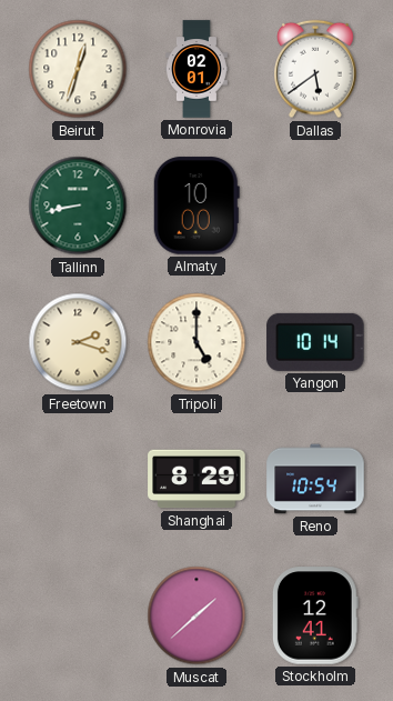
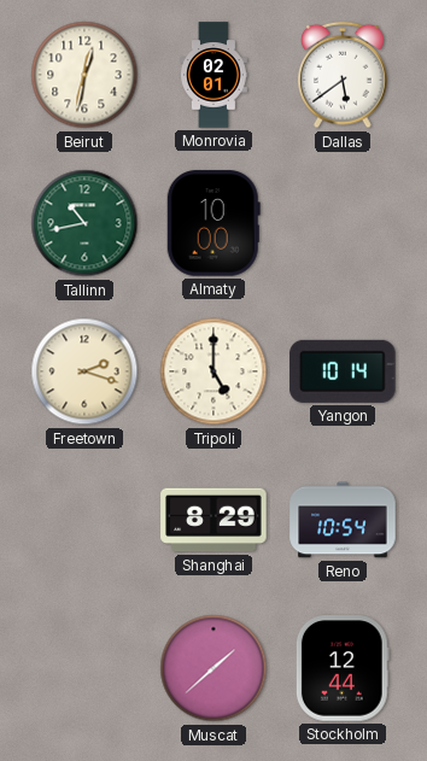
Beirut: 12:33 -> 12:32 (84, 75)
Tallinn: 8:43 -> 10:43 (84, 223)
Stockholm: 12:41 -> 12:44 (343, 668)
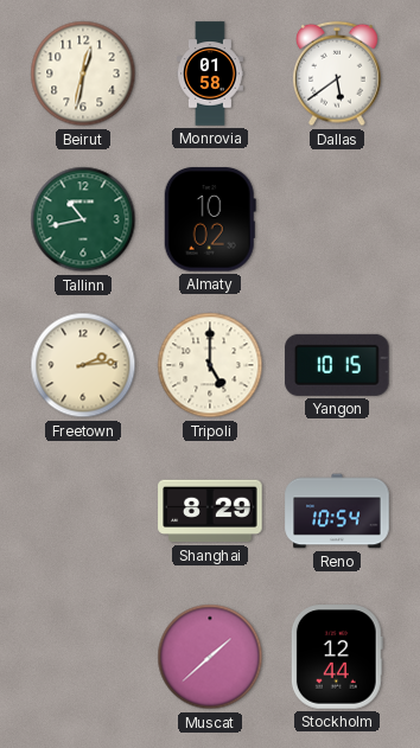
Monrovia: 02:01 -> 01:58 (211, 73)
Almaty: 10:00 -> 10:02 (210, 219)
Freetown: 2:18 -> 2:14 (83, 365)
Yangon: 10:14 -> 10:15 (337, 365)
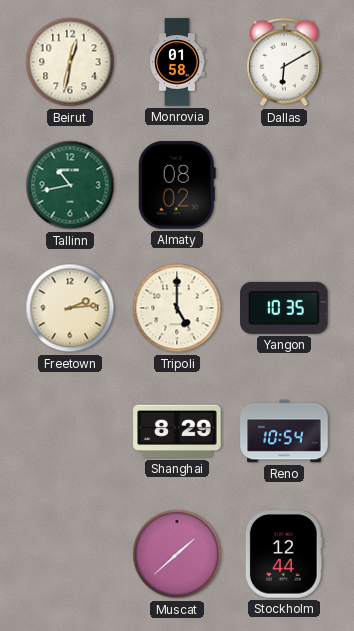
Dallas: 5:39 -> 6:10 (284, 62)
Almaty: 10:02 -> 08:02 (177, 185)
Yangon: 10:15 -> 10:35 (284, 308)
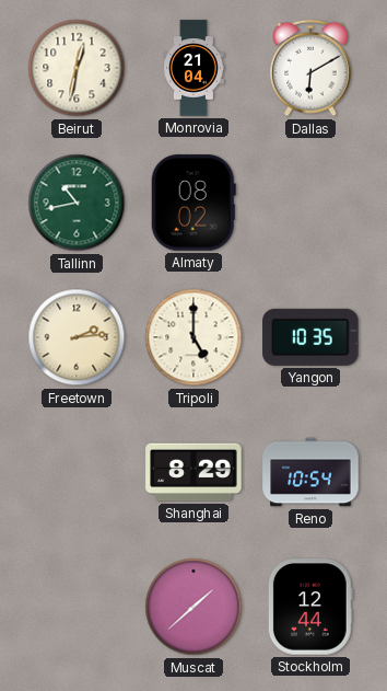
Monrovia: 01:58 -> 21:04 (195, 68)
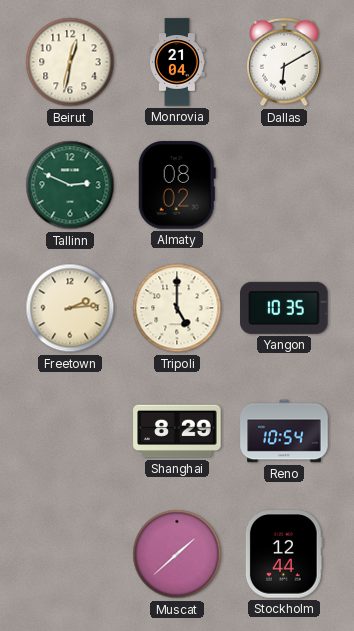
Tallinn: 10:43 -> 2:49 (70, 185)
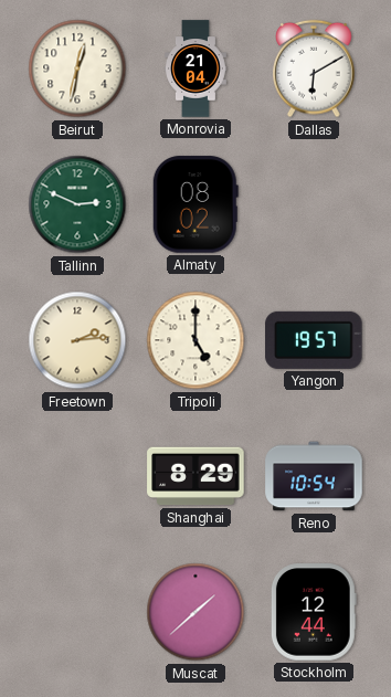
Yangon: 10:35 -> 19:57 (314, 340)
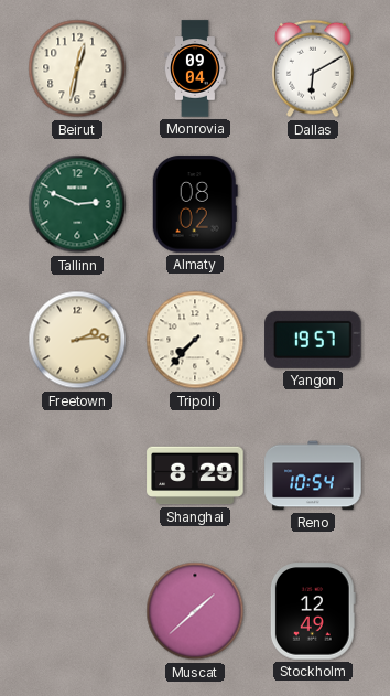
Monrovia: 21:04 -> 09:04 (196, 68)
Tripoli: 5:00 -> 7:37 (195, 340)
Stockholm: 12:44 -> 12:49 (313, 611)
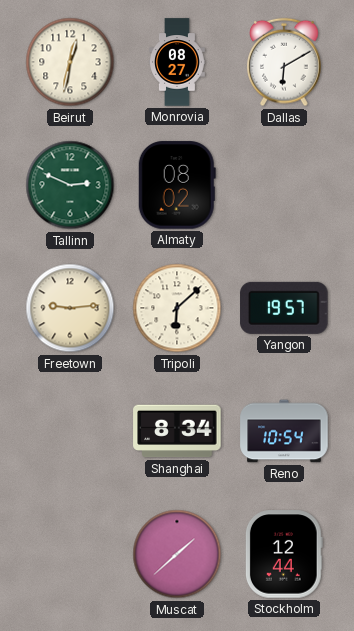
Monrovia: 09:04 -> 08:27 (178, 62)
Freetown: 2:14 -> 9:14 (70, 308)
Tripoli: 7:37 -> 6:08 (177, 308)
Shanghai: 8:29 -> 8:34 (177, 431)
Stockholm: 12:49 -> 12:44 (284, 554)
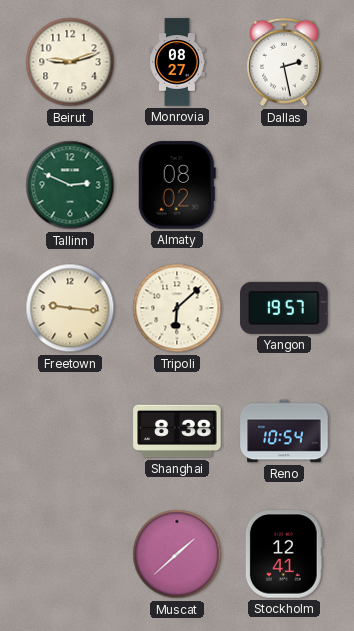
Beirut: 12:32 -> 9:12 (70, 62)
Dallas: 6:10 -> 2:28 (284, 62)
Freetown: 9:14 -> 9:16 (70, 308)
Shanghai: 8:34 -> 8:38 (177, 431)
Stockholm: 12:44 -> 12:41 (284, 554)
